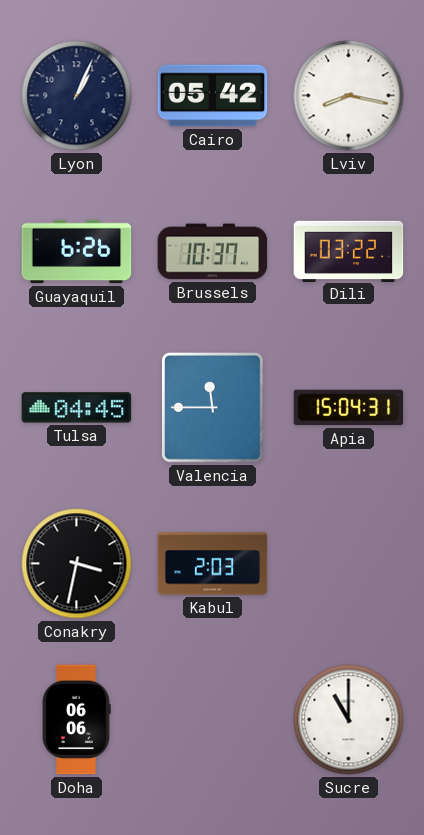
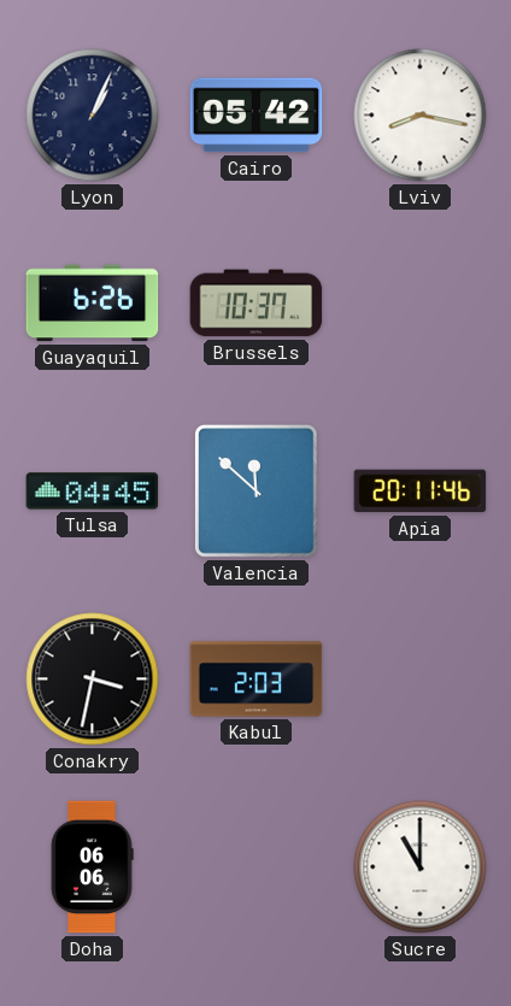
Dili: 03:22 -> none (349, 251)
Valencia: 11:45 -> 11:52 (255, 492)
Apia: 15:04 -> 20:11 (421, 492)
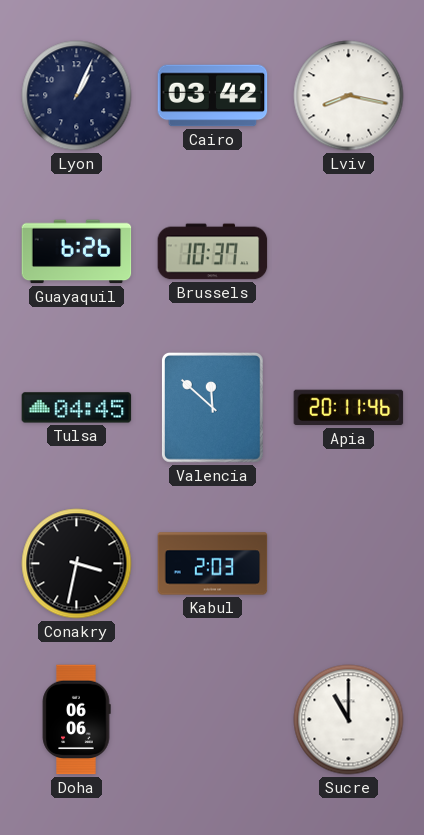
Cairo: 05:42 -> 03:42 (213, 96)
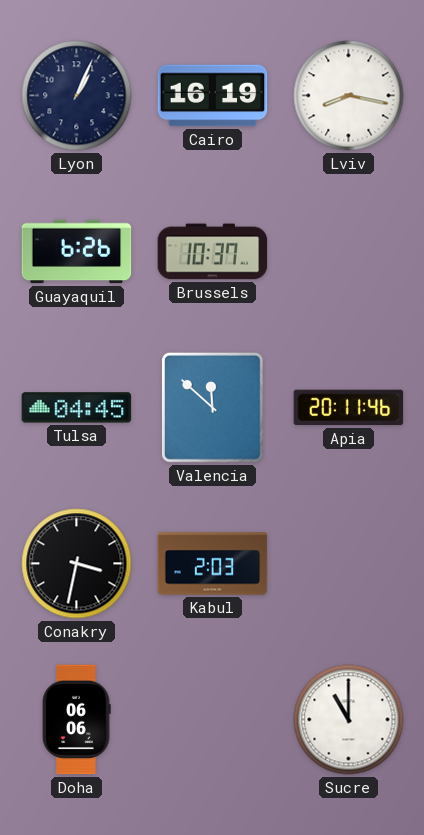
Cairo: 03:42 -> 16:19 (213, 96)
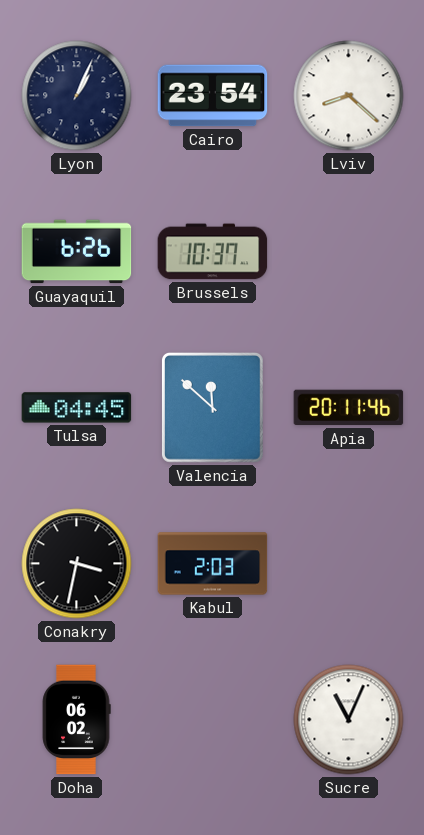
Cairo: 16:19 -> 23:54 (213, 96)
Lviv: 8:17 -> 8:22 (349, 96)
Doha: 06:06 -> 06:02 (76, 720)
Sucre: 11:00 -> 11:04 (349, 720)
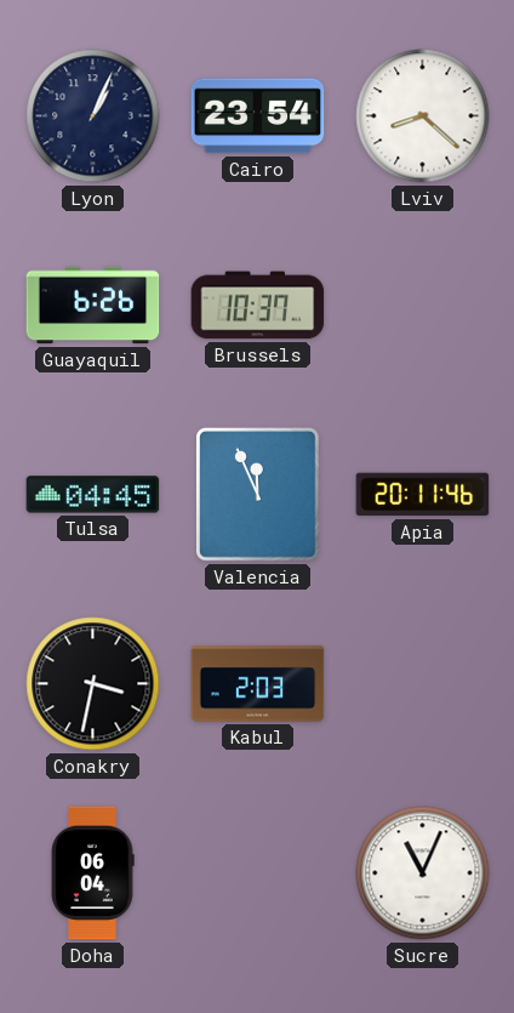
Valencia: 11:52 -> 11:56 (257, 495)
Doha: 06:02 -> 06:04 (92, 873)
